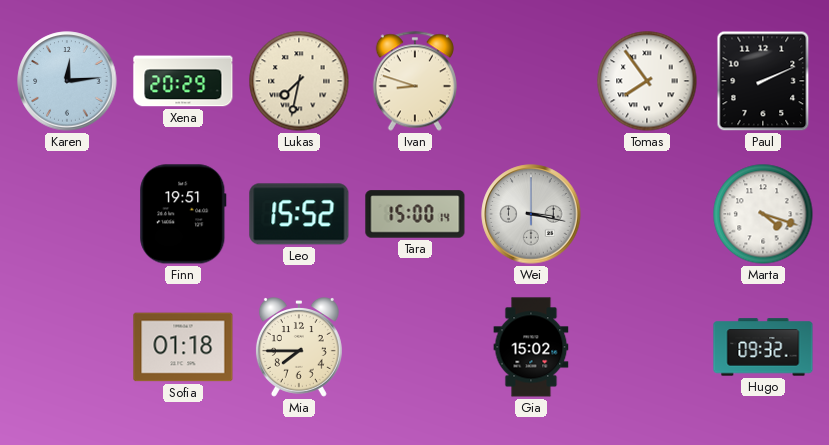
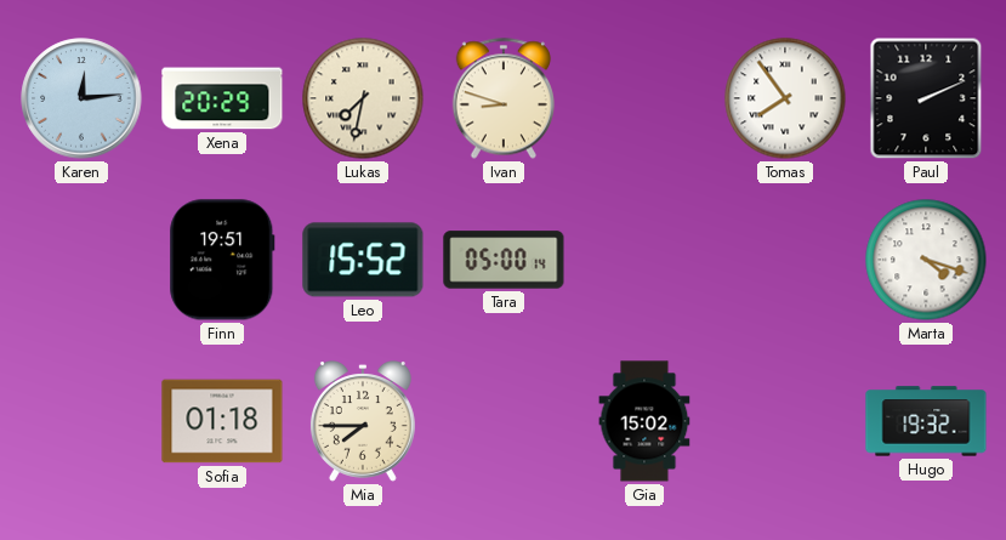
Tara: 15:00 -> 05:00 (504, 260)
Wei: 3:17 -> none (531, 214)
Hugo: 09:32 -> 19:32 (926, 421)
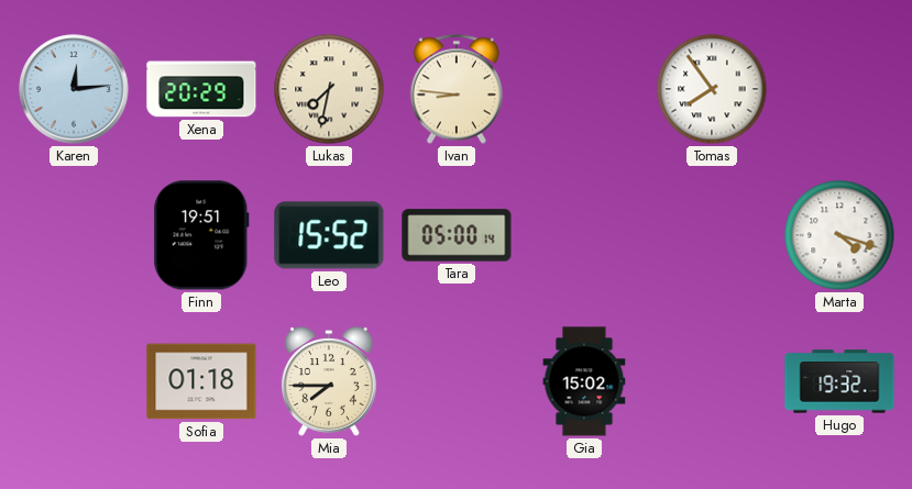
Ivan: 8:48 -> 8:46 (457, 89)
Paul: 2:11 -> none (926, 98)
